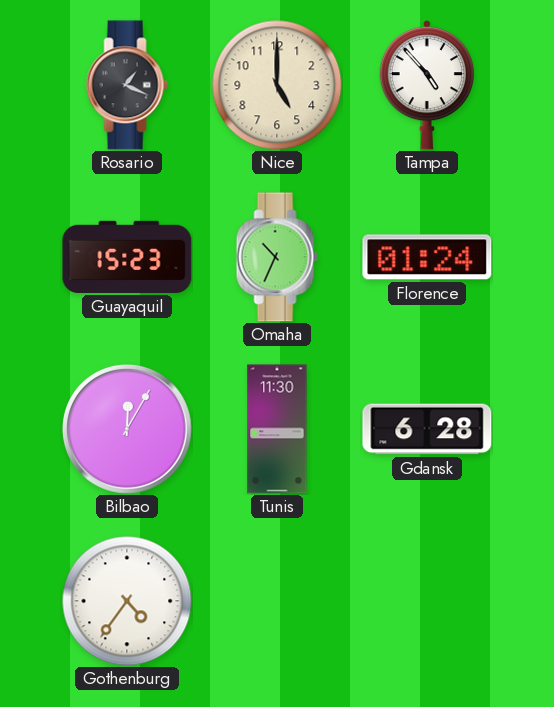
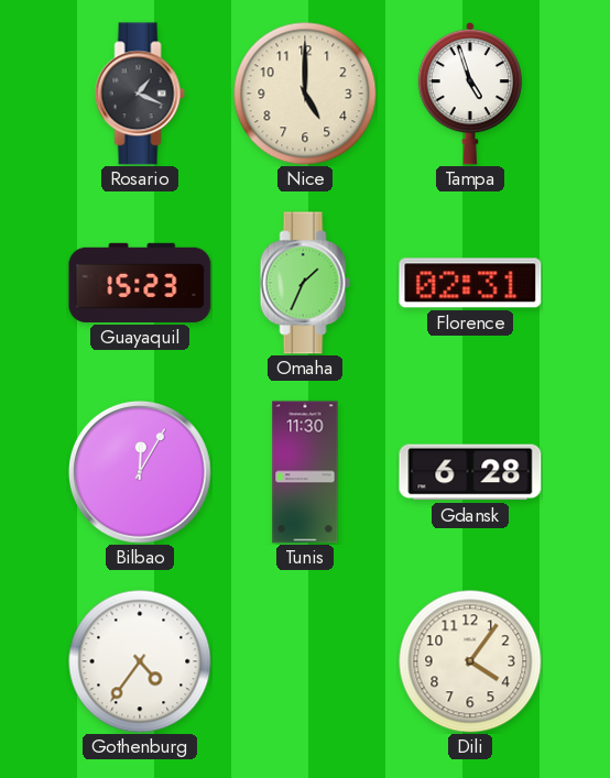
Tampa: 4:53 -> 4:57 (469, 94)
Omaha: 10:34 -> 1:34 (305, 283)
Florence: 01:24 -> 02:31 (470, 283)
Dili: none -> 4:06 (470, 661)
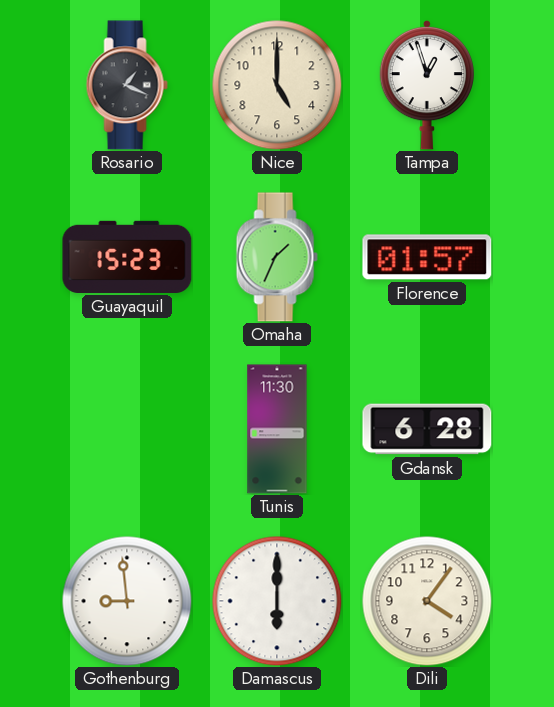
Tampa: 4:57 -> 12:57 (426, 85)
Florence: 02:31 -> 01:57 (427, 257)
Bilbao: 12:05 -> none (140, 472)
Gothenburg: 4:36 -> 8:59 (127, 601)
Damascus: none -> 6:00 (277, 601)
